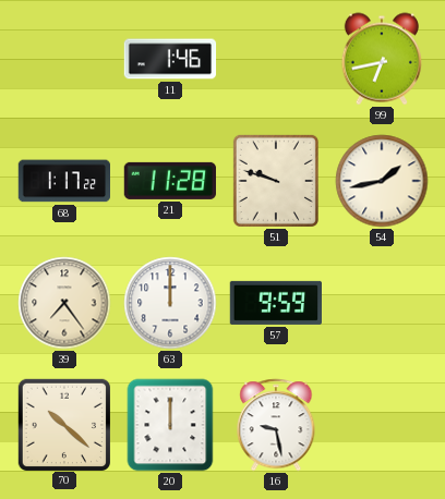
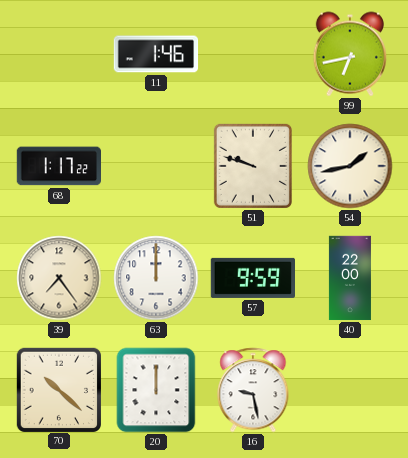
21: 11:28 -> none (169, 181)
40: none -> 22:00 (350, 278)
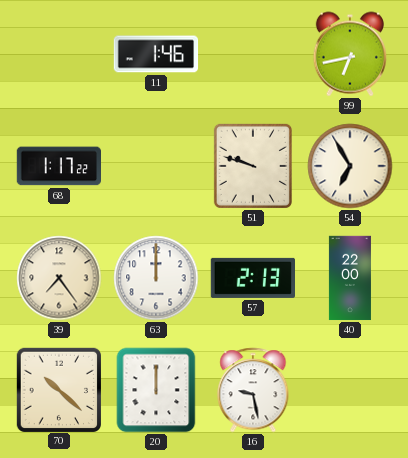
54: 1:43 -> 6:55 (350, 166)
57: 9:59 -> 2:13 (252, 278)
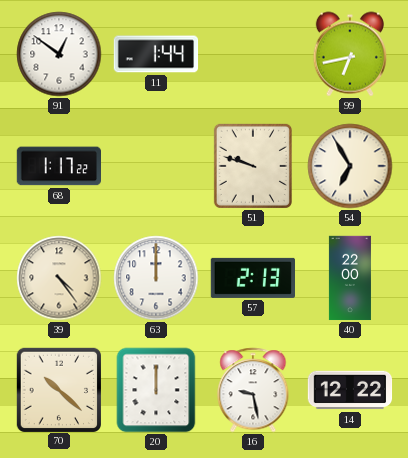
91: none -> 12:51 (59, 54)
11: 1:46 -> 1:44 (156, 54)
39: 7:24 -> 4:24 (59, 278)
14: none -> 12:22 (350, 390)
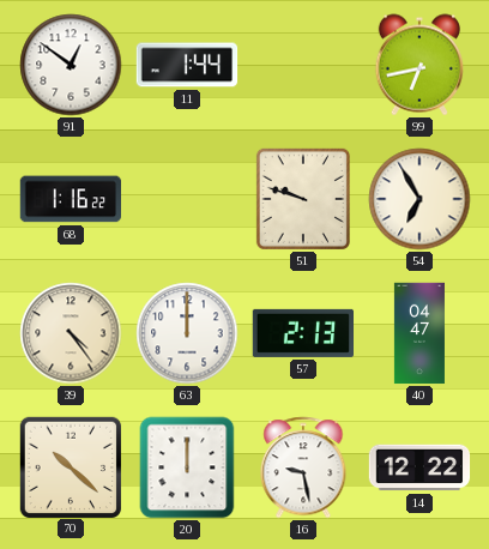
68: 1:17 -> 1:16 (70, 199)
40: 22:00 -> 04:47 (419, 333)
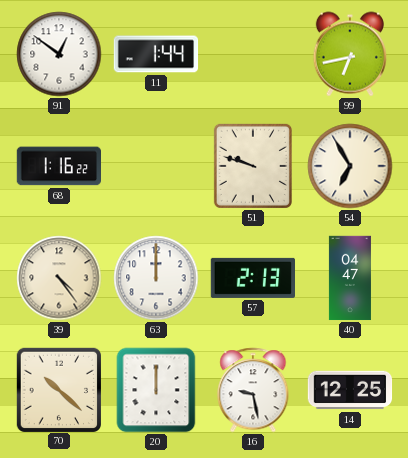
14: 12:22 -> 12:25 (350, 390)
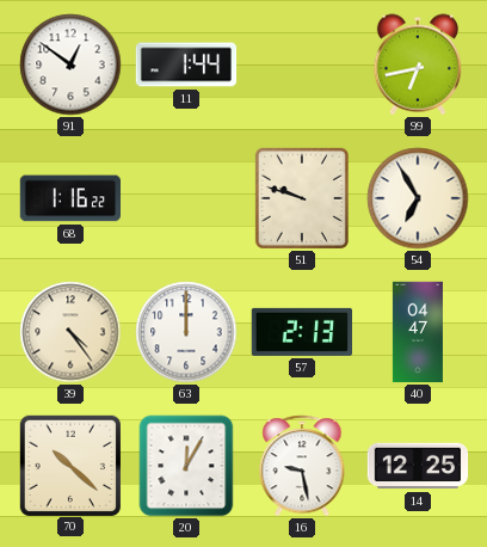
20: 12:00 -> 12:05 (186, 466)
